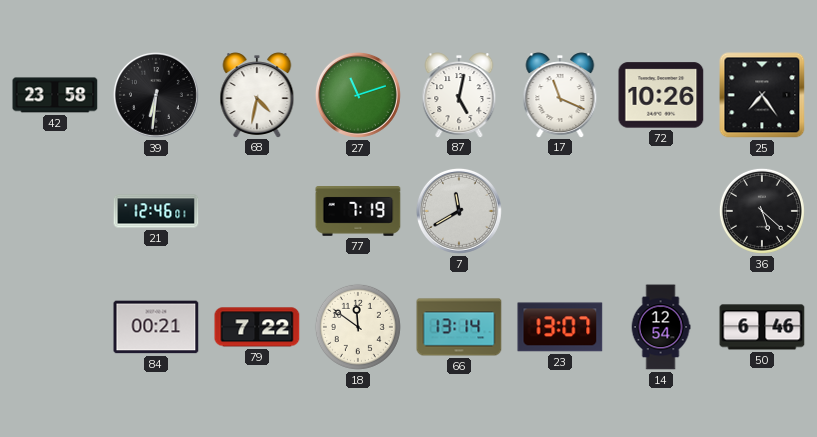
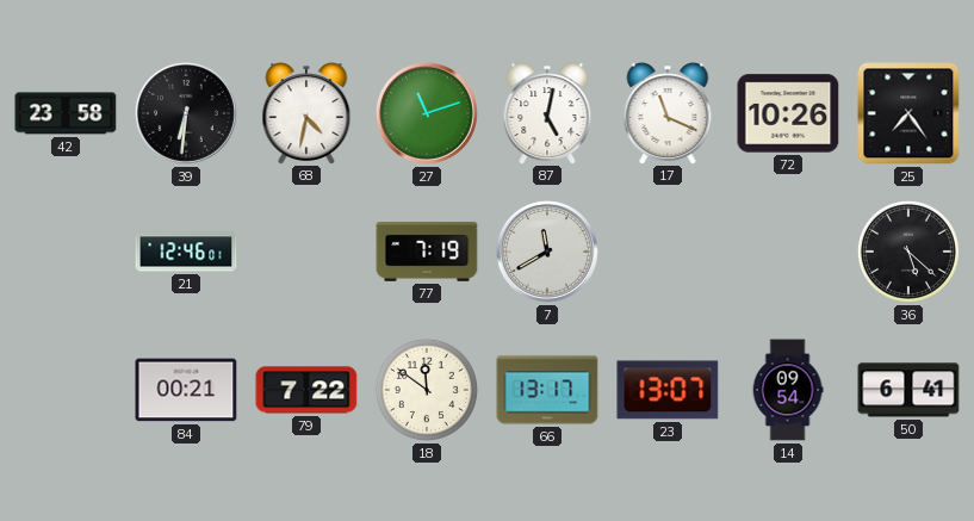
66: 13:14 -> 13:17 (547, 390)
14: 12:54 -> 09:54 (788, 390)
50: 6:46 -> 6:41 (908, 390)
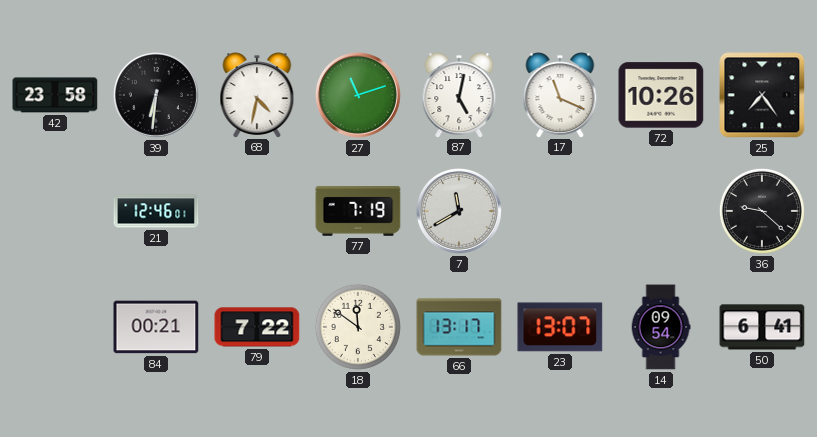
36: 5:22 -> 9:22 (762, 211)
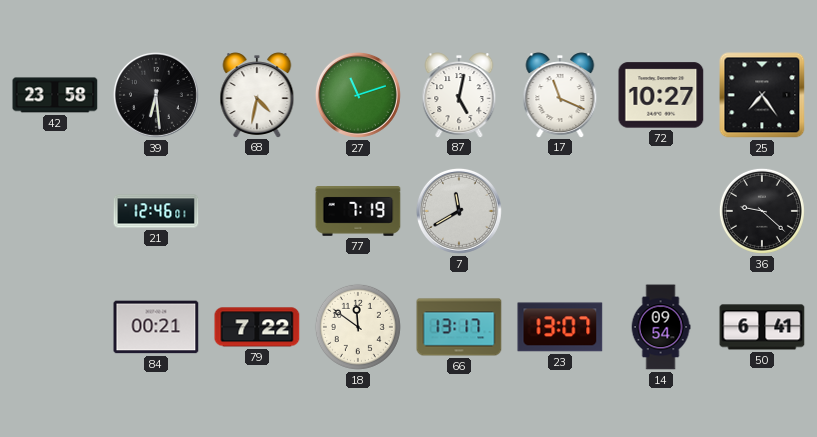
39: 6:31 -> 6:29 (156, 95)
72: 10:26 -> 10:27 (661, 95)
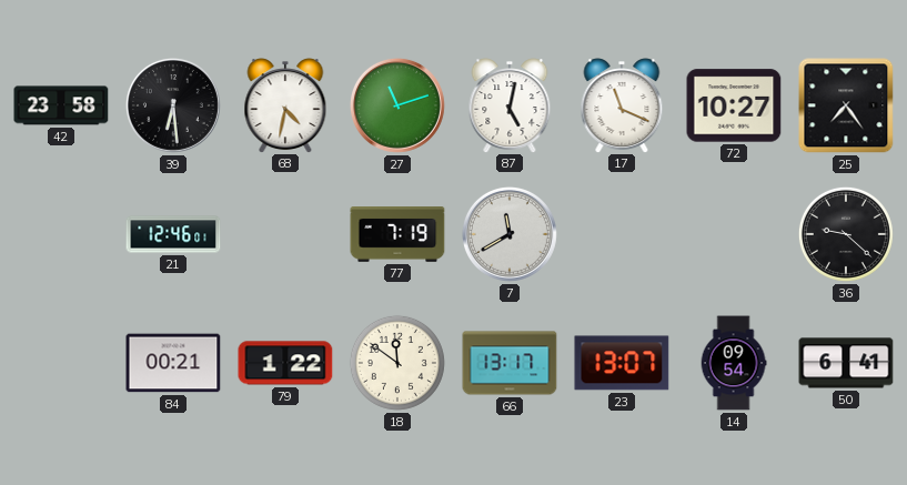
79: 7:22 -> 1:22 (285, 363)
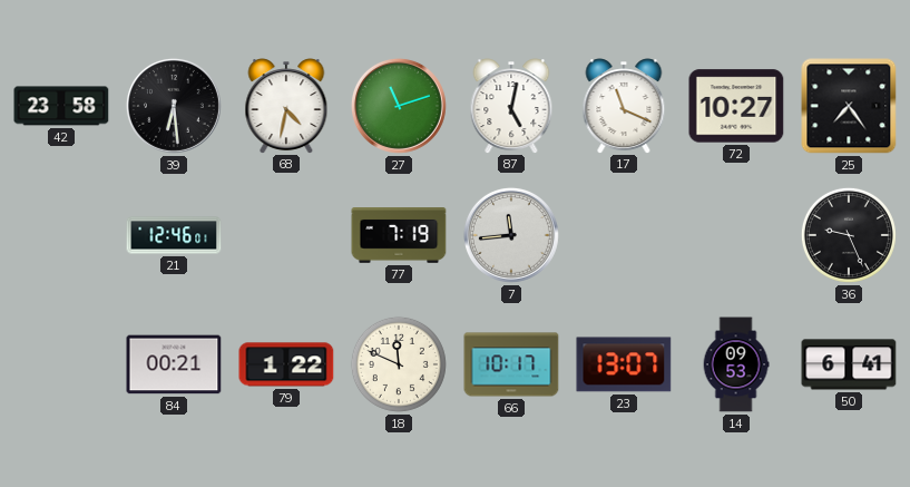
7: 11:40 -> 11:44 (511, 235)
36: 9:22 -> 9:26 (849, 235)
18: 11:51 -> 11:49 (399, 364)
66: 13:17 -> 10:17 (511, 364)
14: 09:54 -> 09:53 (736, 364)
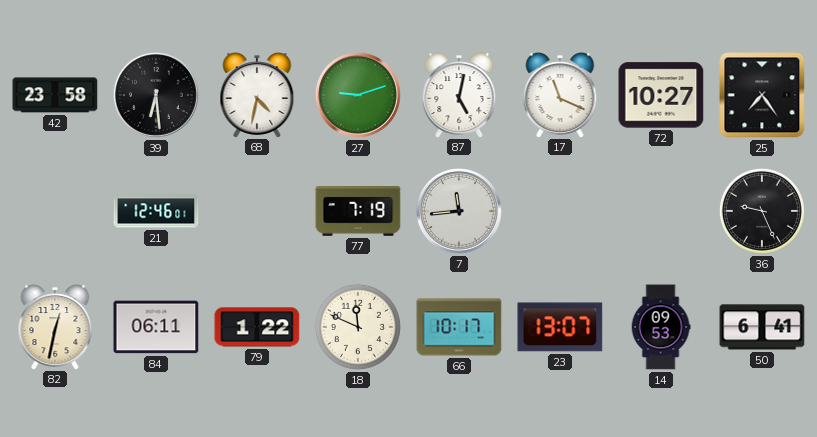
27: 11:12 -> 9:12 (358, 95)
82: none -> 12:32 (55, 327)
84: 00:21 -> 06:11 (156, 327)
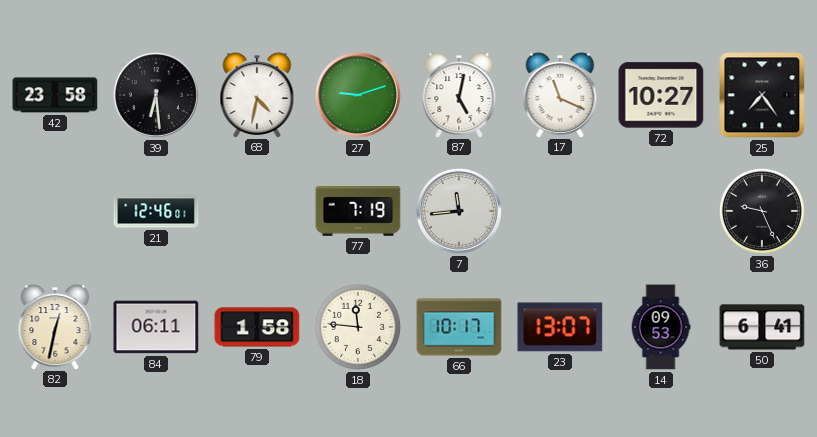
79: 1:22 -> 1:58 (257, 327)
18: 11:49 -> 11:46 (358, 327)
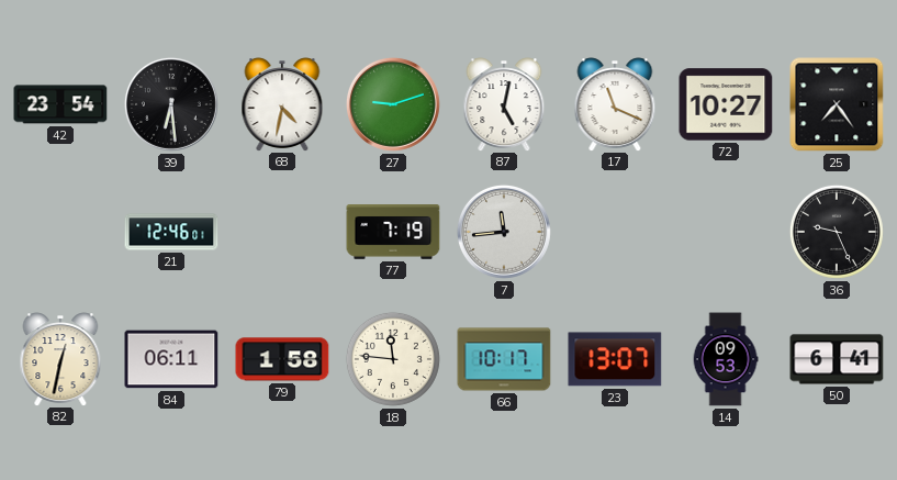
42: 23:58 -> 23:54 (60, 104)
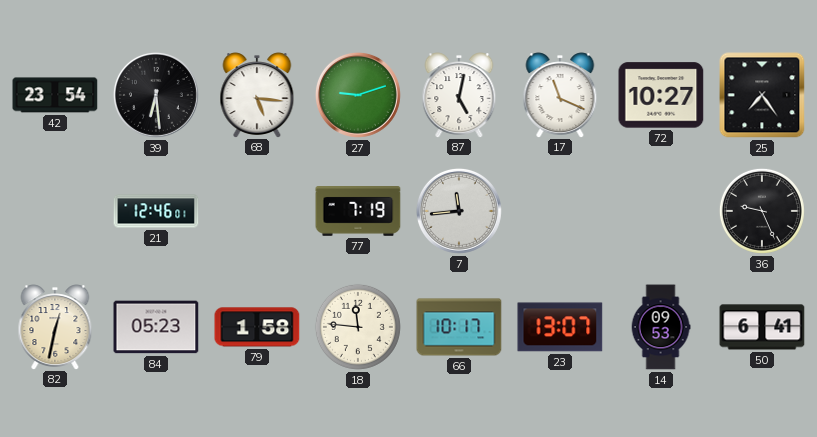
68: 4:32 -> 5:16 (257, 95)
84: 06:11 -> 05:23 (156, 327)
